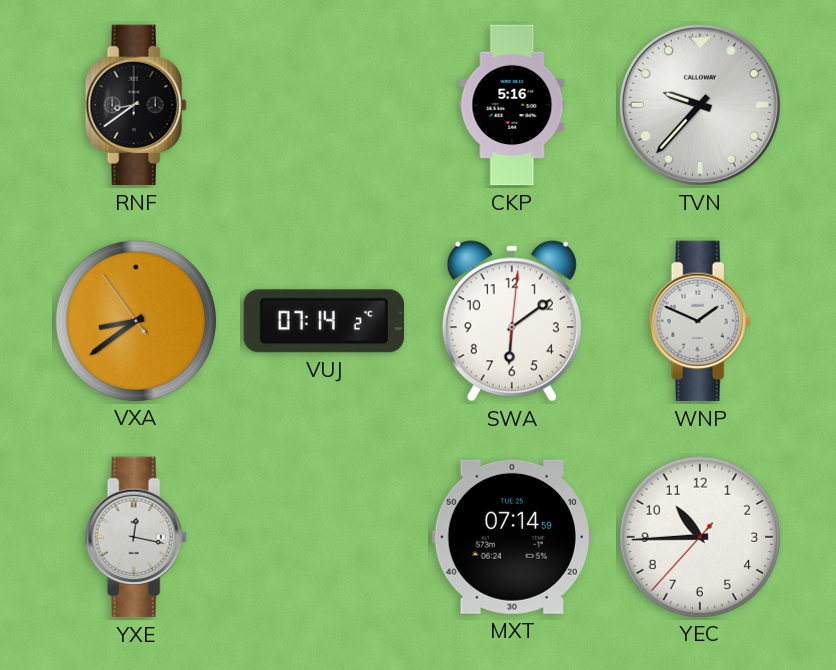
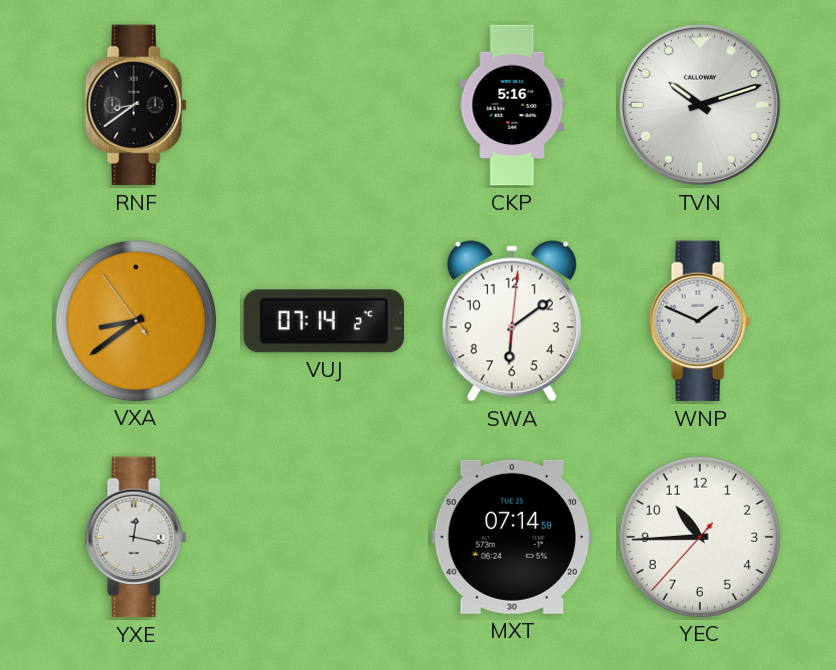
TVN: 9:37 -> 10:12 (700, 105)
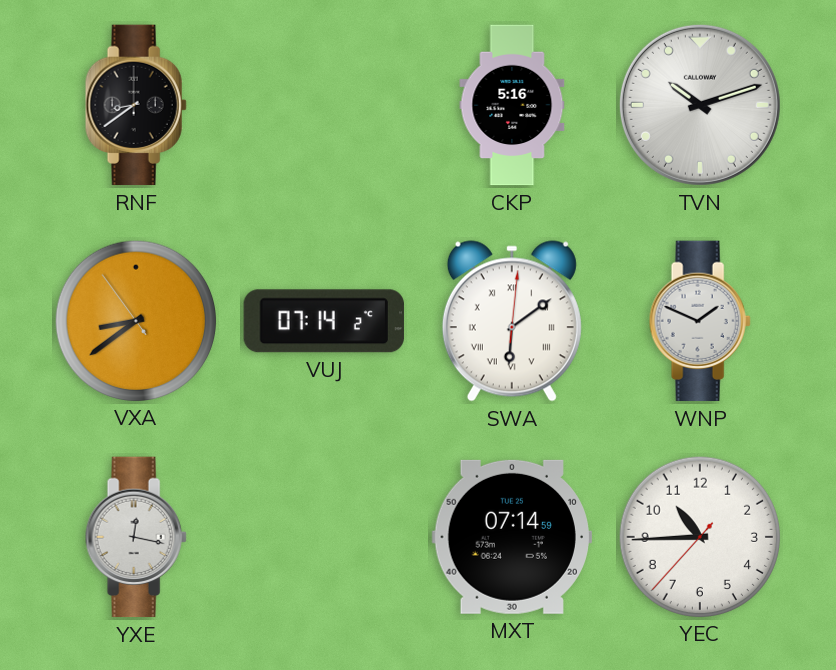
SWA numerals: Arabic -> Roman (512, 321)
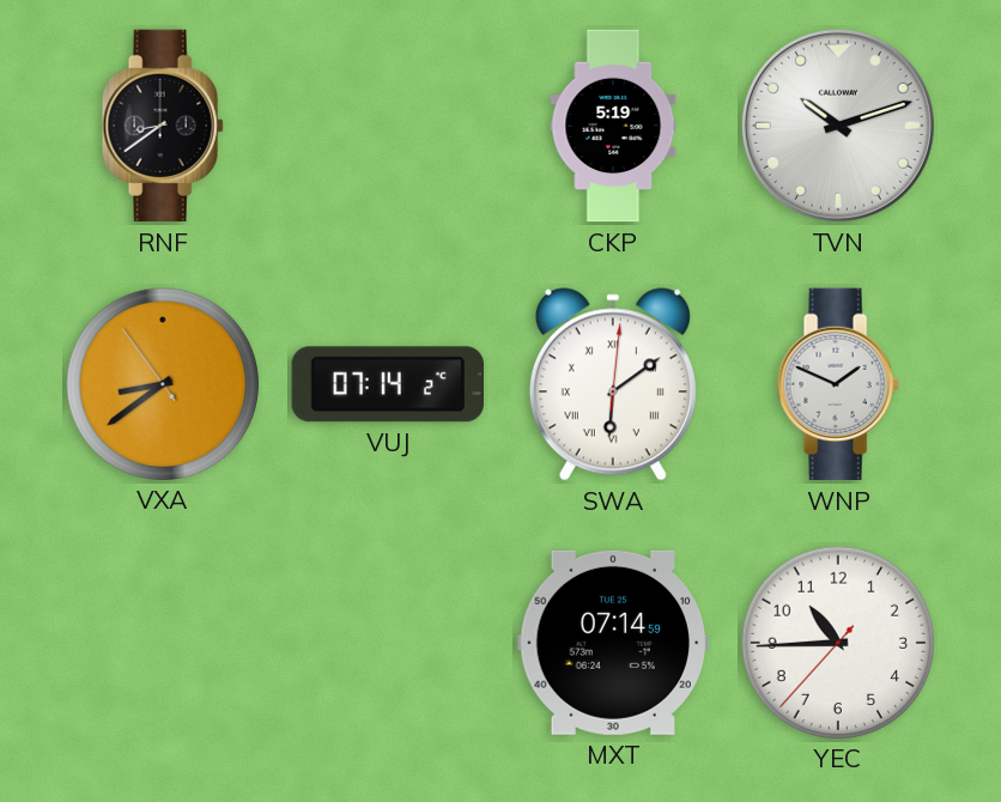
CKP: 5:16 -> 5:19 (613, 126)
YXE: 12:17 -> none (136, 537)
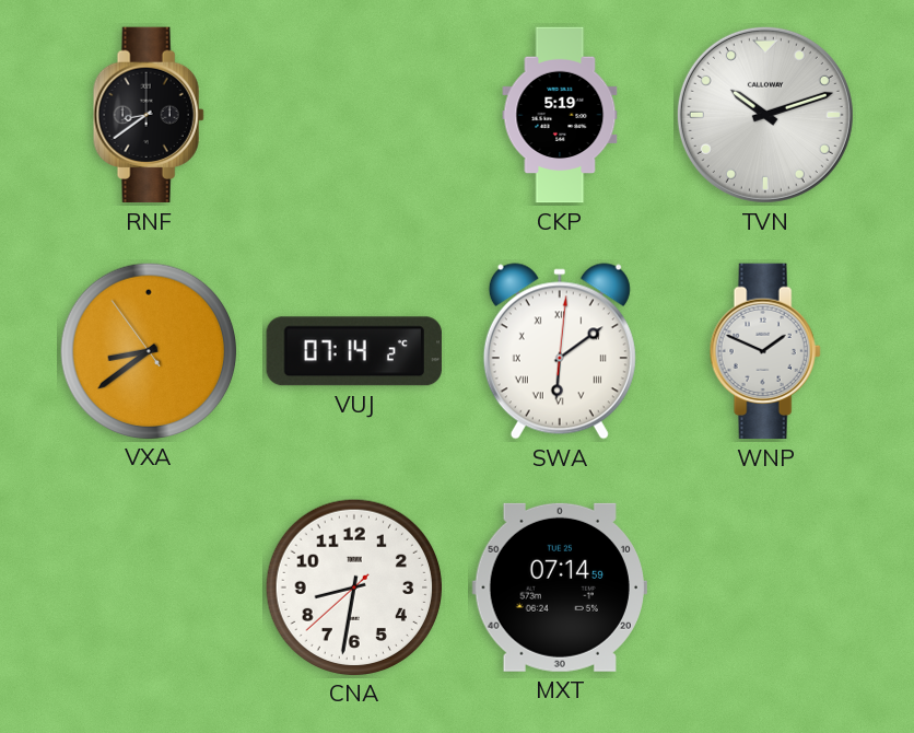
CNA: none -> 8:31 (353, 586)
YEC: 10:44 -> none (837, 642)
